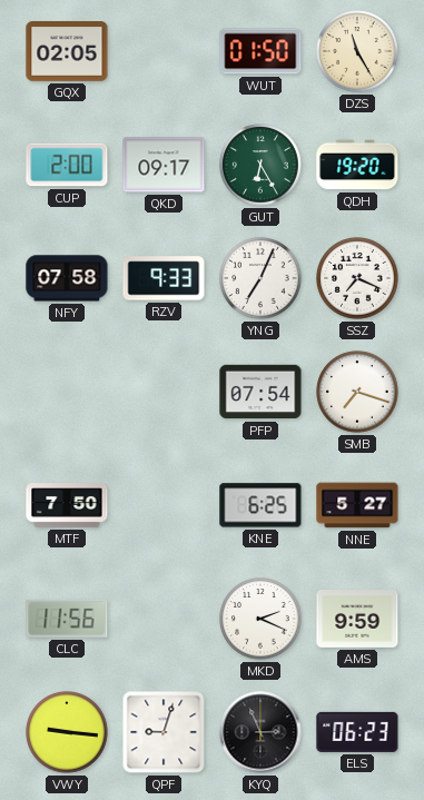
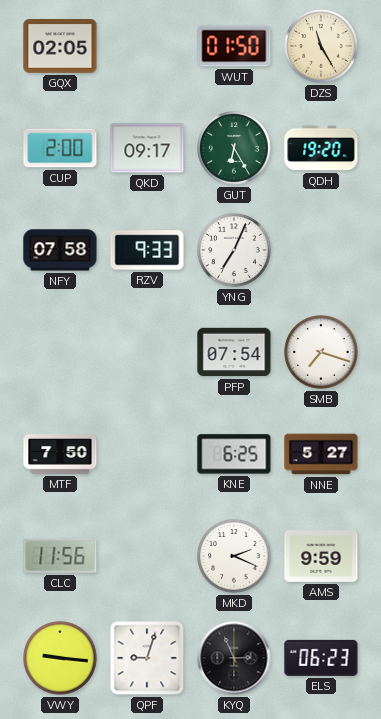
SSZ: 7:19 -> none (357, 278)
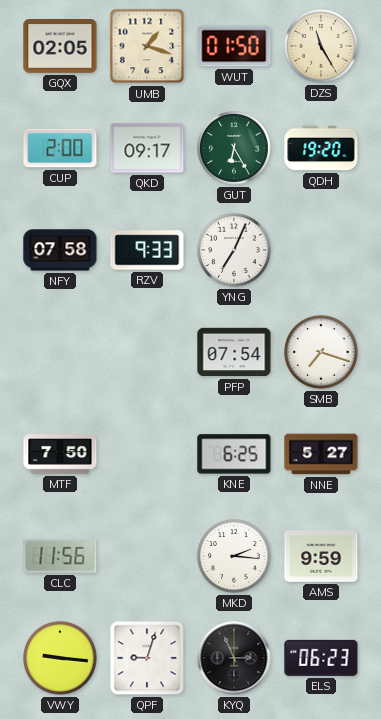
UMB: none -> 1:18 (147, 46)
MKD: 2:19 -> 2:16 (234, 556)
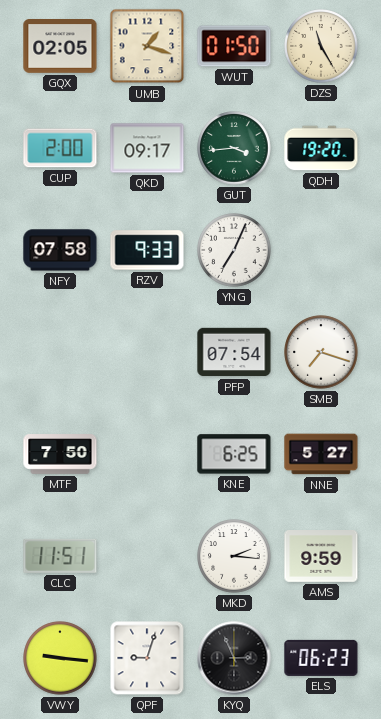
GUT: 6:25 -> 3:44 (234, 148)
CLC: 11:56 -> 11:51 (60, 556)
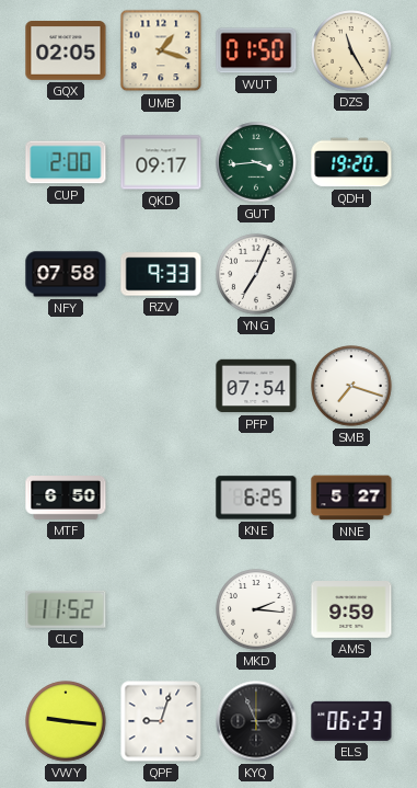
MTF: 7:50 -> 6:50 (66, 498)
CLC: 11:51 -> 11:52 (66, 609)
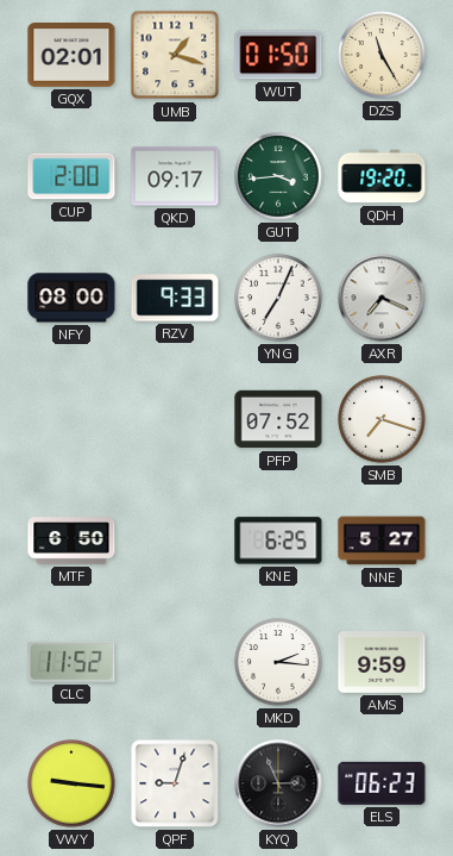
GQX: 02:05 -> 02:01 (71, 56)
NFY: 07:58 -> 08:00 (71, 298)
AXR: none -> 7:19 (382, 298)
PFP: 07:54 -> 07:52 (278, 419)
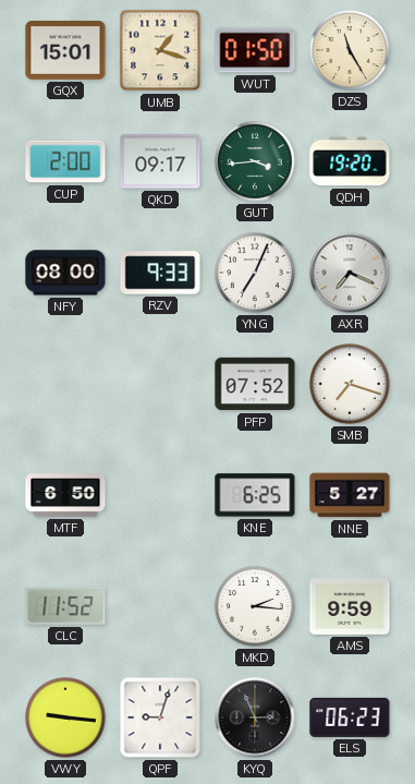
GQX: 02:01 -> 15:01 (65, 51)
